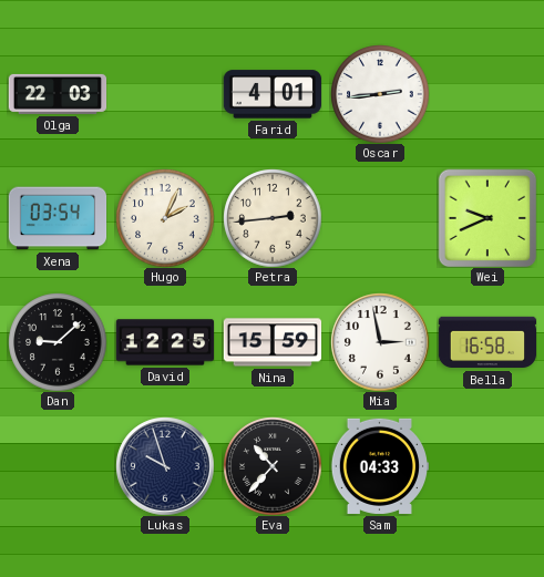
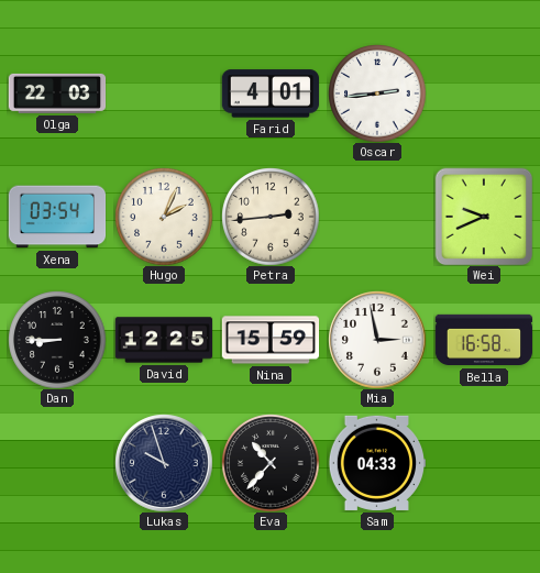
Dan: 9:08 -> 8:45 (57, 340)
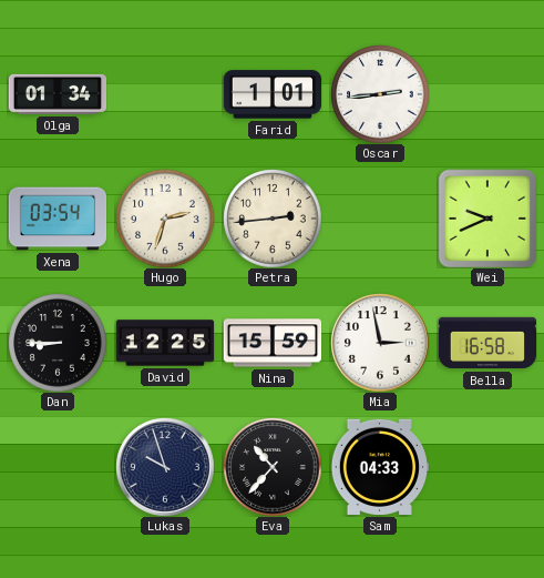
Olga: 22:03 -> 01:34 (58, 94)
Farid: 4:01 -> 1:01 (271, 94)
Hugo: 2:04 -> 2:33 (165, 219)
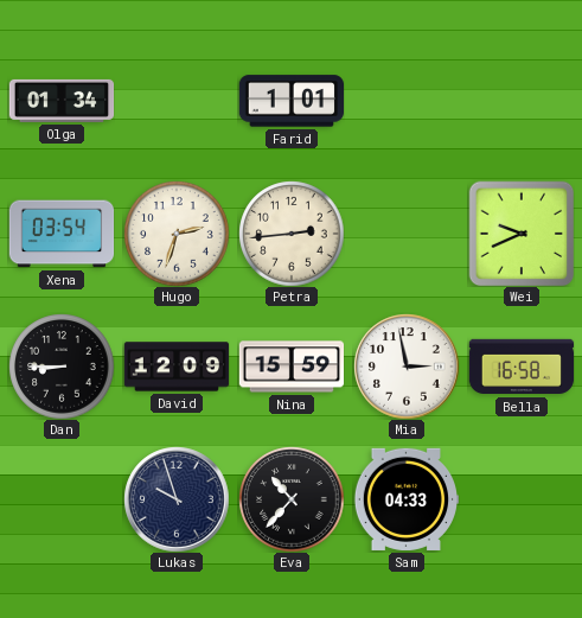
Oscar: 2:44 -> none (380, 94)
David: 12:25 -> 12:09 (177, 367)
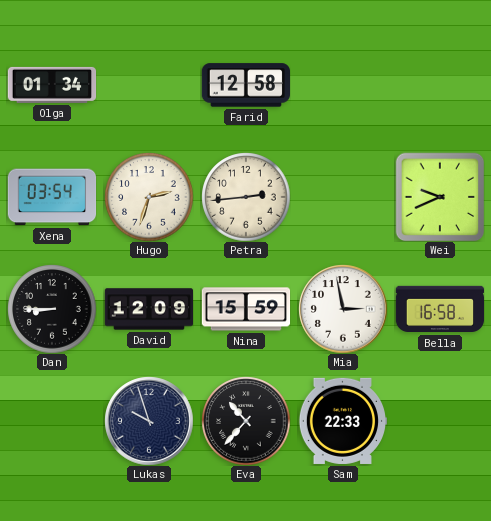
Farid: 1:01 -> 12:58 (245, 85)
Sam: 04:33 -> 22:33 (342, 421)
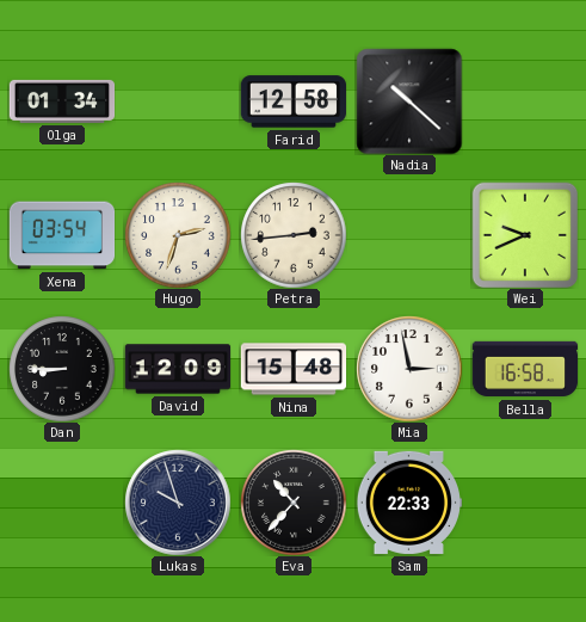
Nadia: none -> 10:22 (409, 101)
Nina: 15:59 -> 15:48 (294, 369)
